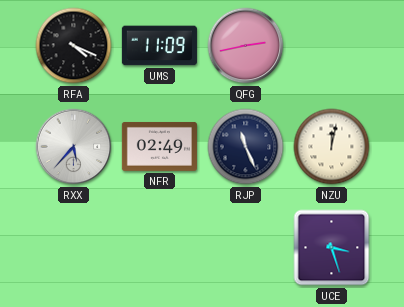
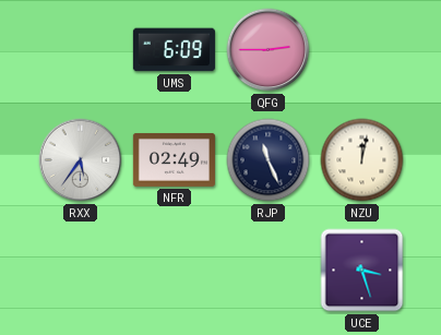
RFA: 4:19 -> none (74, 46)
UMS: 11:09 -> 6:09 (174, 50)
QFG: 2:43 -> 2:45 (269, 50)
RXX: 5:37 -> 5:36 (81, 160)
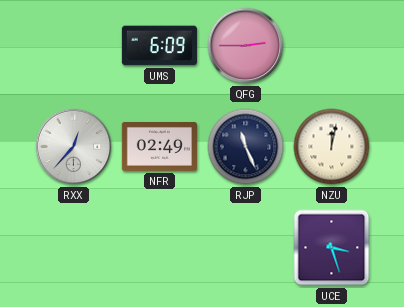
RXX: 5:36 -> 12:37 (74, 147)
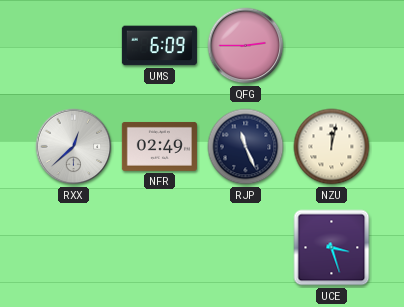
RXX: 12:37 -> 12:38 (74, 147)
